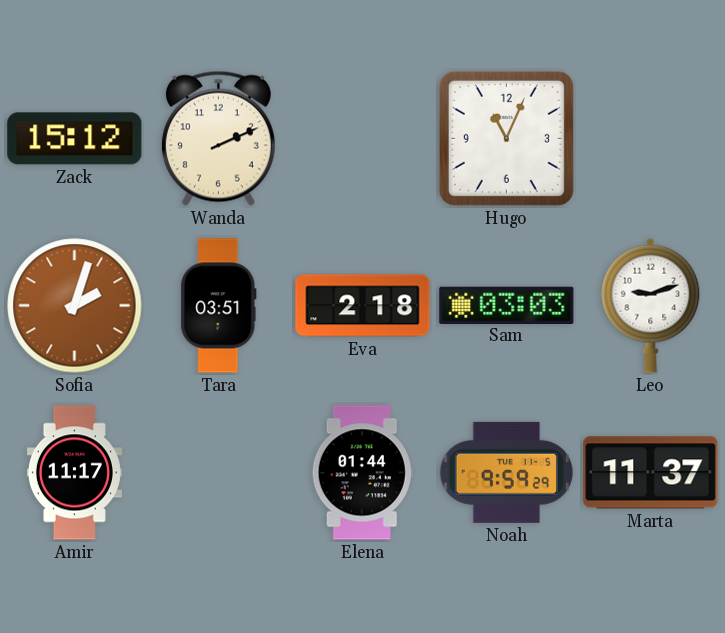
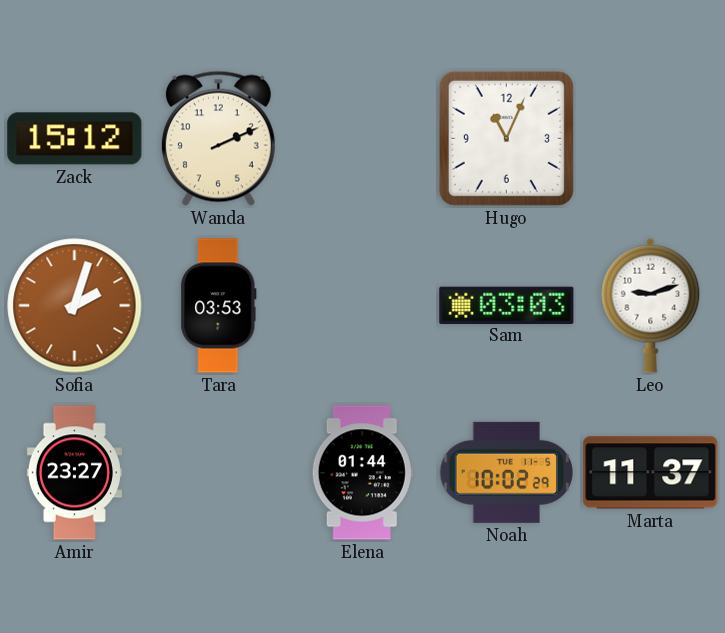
Tara: 03:51 -> 03:53 (219, 306)
Eva: 2:18 -> none (363, 306)
Amir: 11:17 -> 23:27 (74, 473)
Noah: 9:59 -> 10:02 (506, 472)
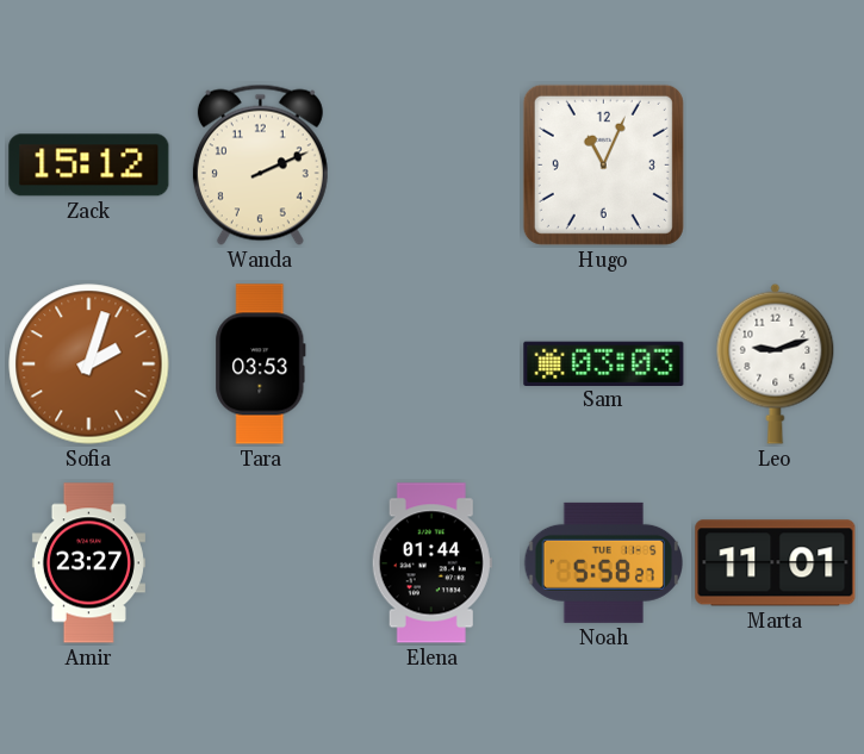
Noah: 10:02 -> 5:58 (603, 562)
Marta: 11:37 -> 11:01 (776, 563)
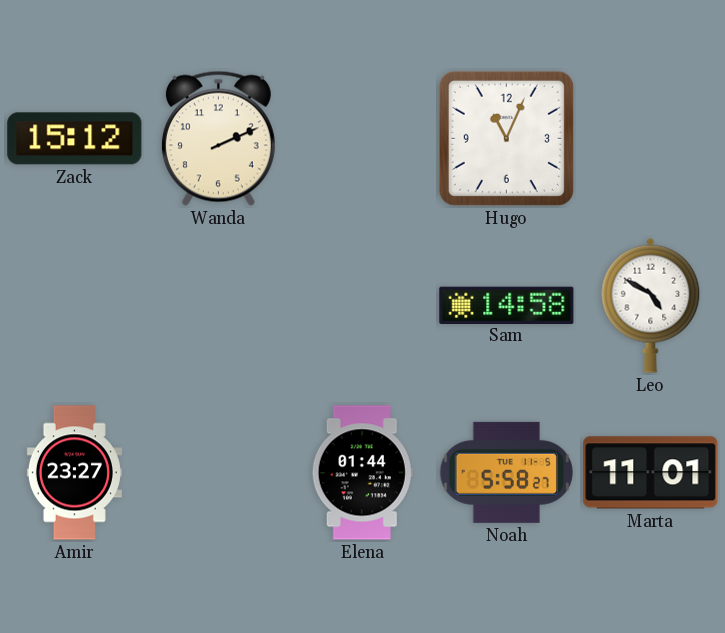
Sofia: 2:03 -> none (89, 364)
Tara: 03:53 -> none (261, 364)
Sam: 03:03 -> 14:58 (507, 305)
Leo: 9:12 -> 4:50 (651, 305)
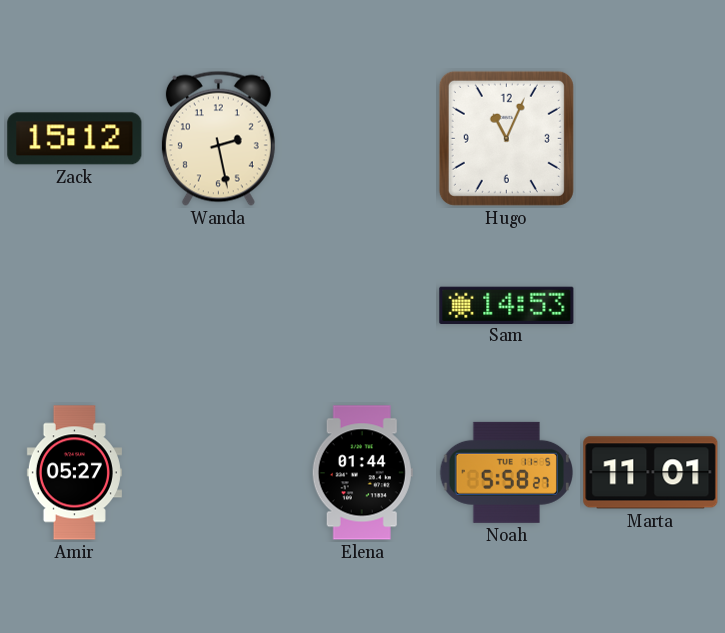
Wanda: 2:11 -> 2:28 (218, 138)
Sam: 14:58 -> 14:53 (507, 305)
Leo: 4:50 -> none (651, 305)
Amir: 23:27 -> 05:27 (74, 473)
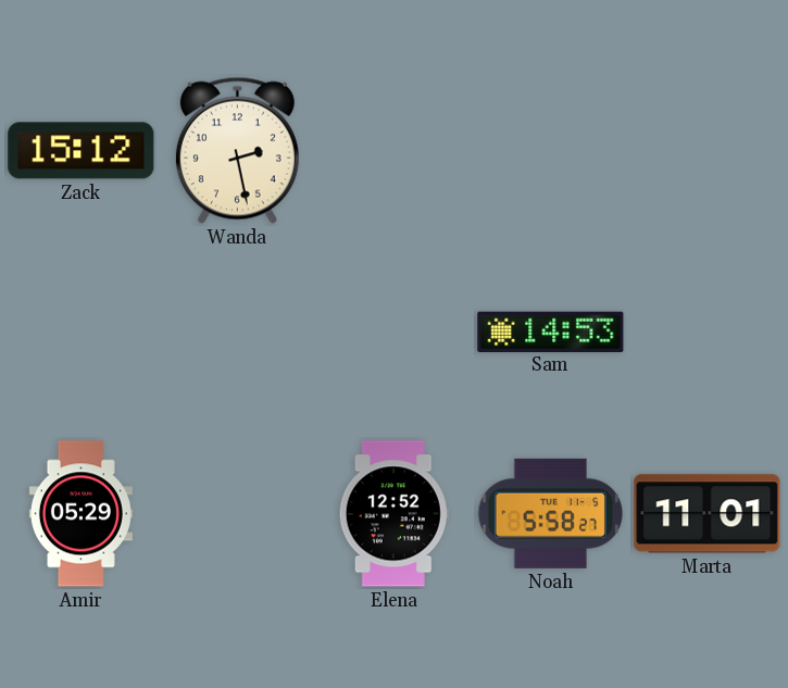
Hugo: 11:04 -> none (506, 138)
Amir: 05:27 -> 05:29 (80, 514)
Elena: 01:44 -> 12:52 (393, 514)
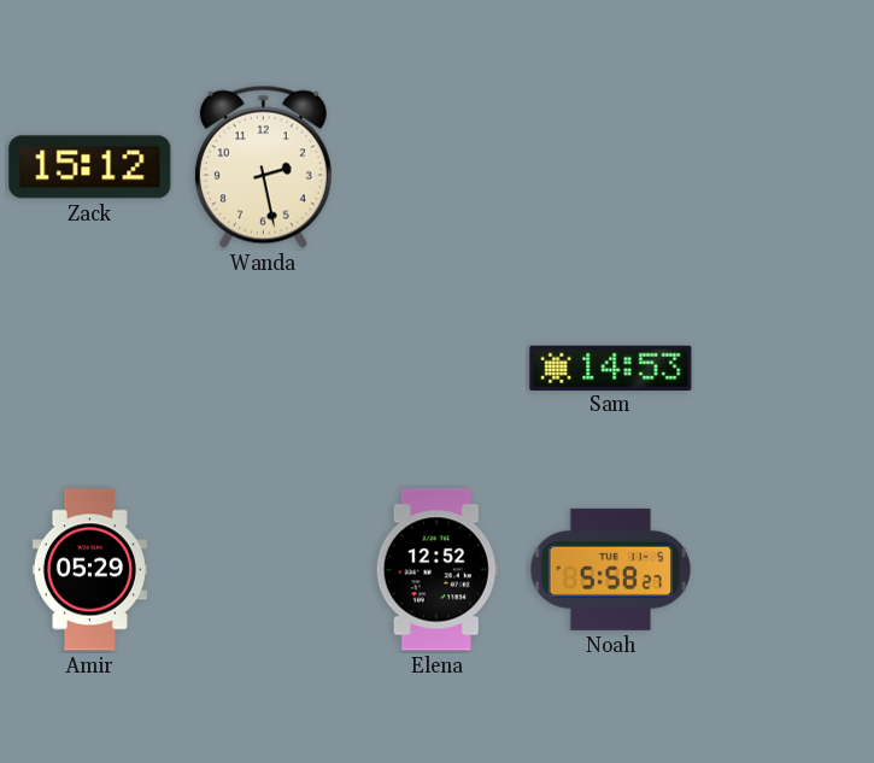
Marta: 11:01 -> none (708, 514)
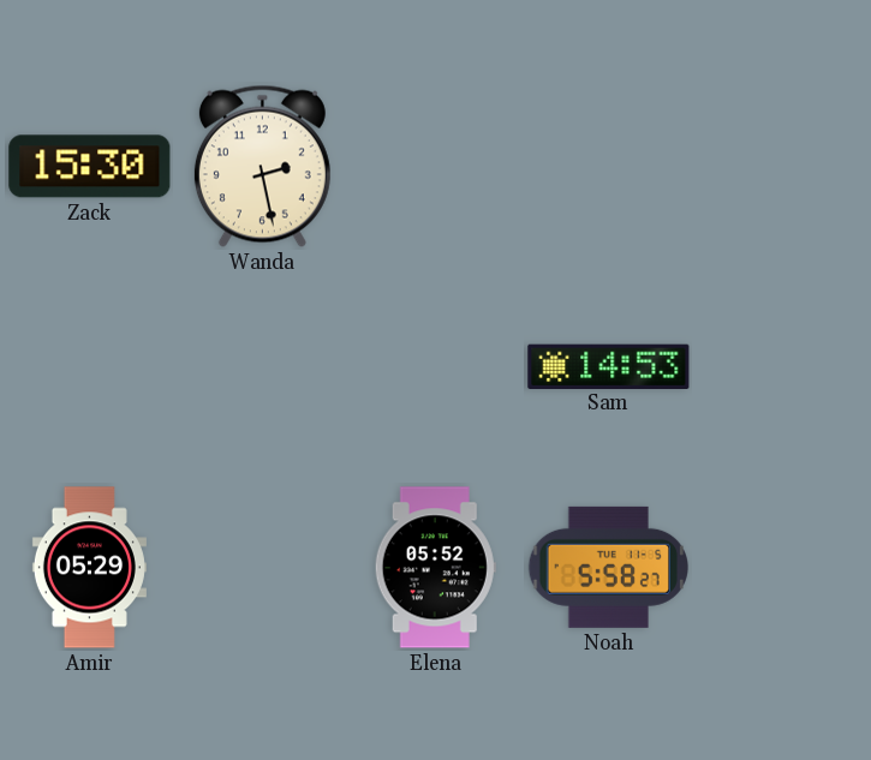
Zack: 15:12 -> 15:30 (90, 167)
Elena: 12:52 -> 05:52 (435, 568)
